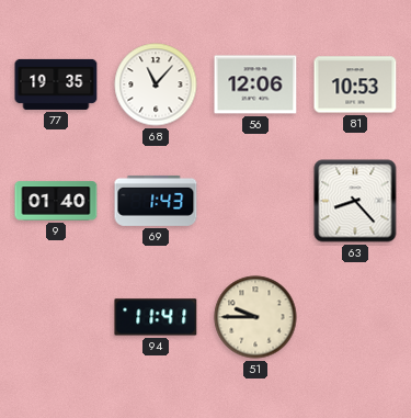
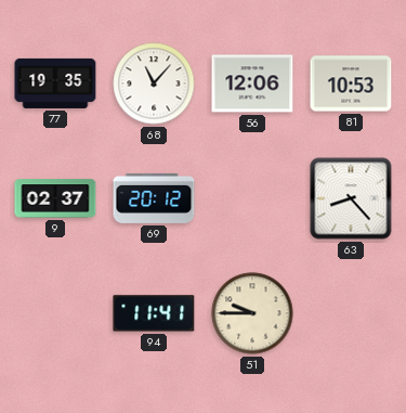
9: 01:40 -> 02:37 (55, 198)
69: 1:43 -> 20:12 (154, 198)
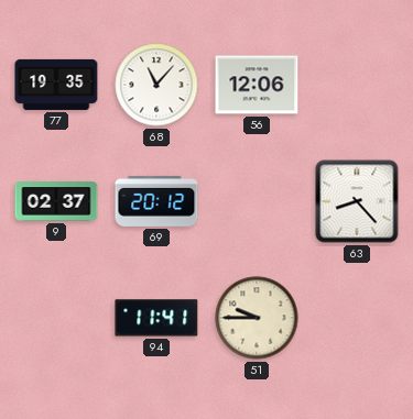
81: 10:53 -> none (351, 83)
